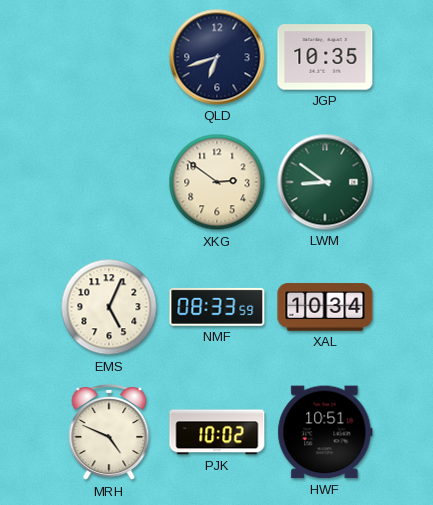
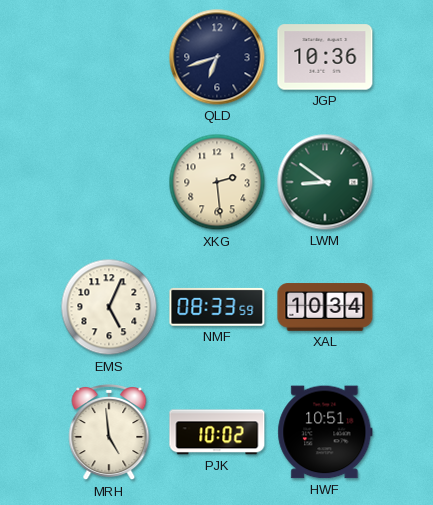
JGP: 10:35 -> 10:36 (325, 57)
XKG: 2:51 -> 2:29 (217, 182)
MRH: 4:49 -> 4:59 (109, 433)
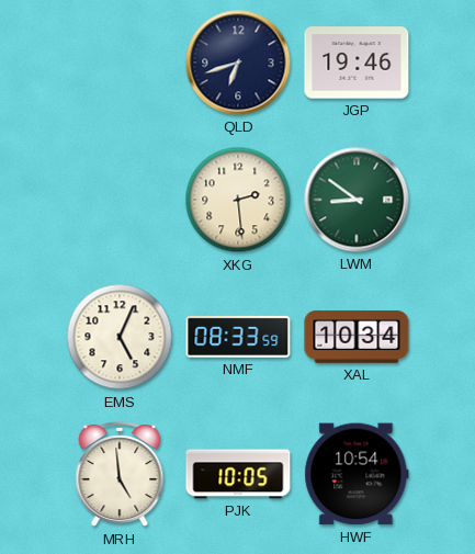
JGP: 10:36 -> 19:46 (357, 63)
PJK: 10:02 -> 10:05 (238, 474)
HWF: 10:51 -> 10:54 (357, 474)
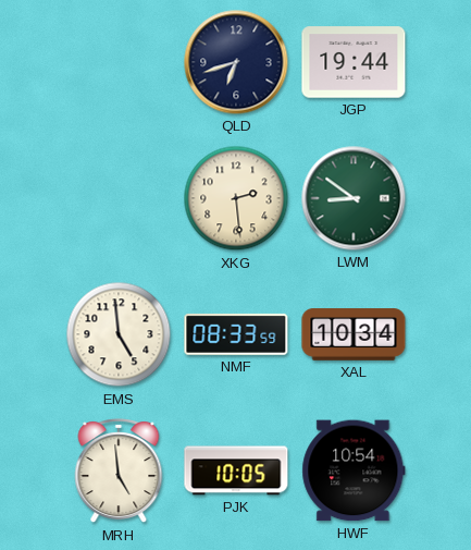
JGP: 19:46 -> 19:44 (354, 62)
EMS: 5:04 -> 4:59 (119, 334)
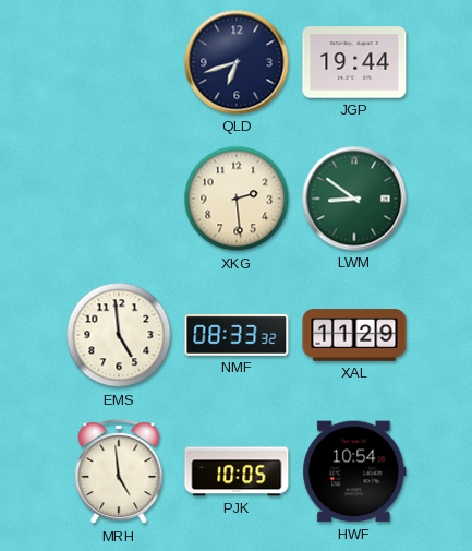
NMF: 08:33:59 -> 08:33:32 (237, 335)
XAL: 10:34 -> 11:29 (354, 335)
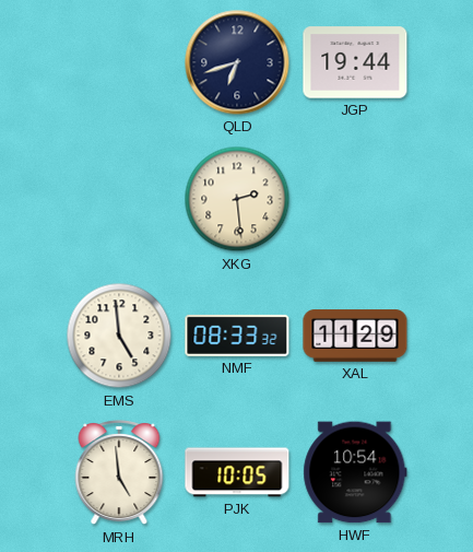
LWM: 8:51 -> none (354, 199)
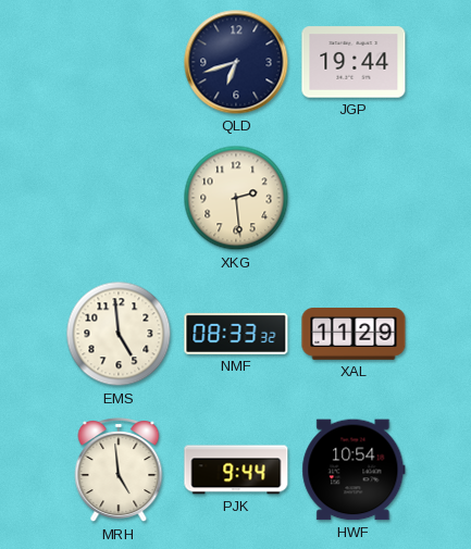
PJK: 10:05 -> 9:44 (236, 470)
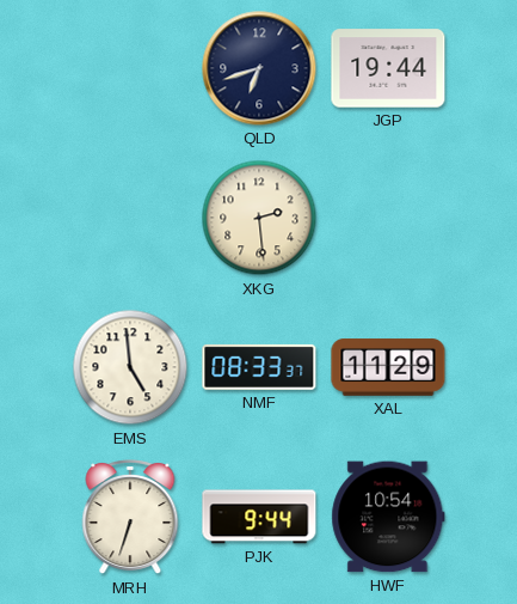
NMF: 08:33:32 -> 08:33:37 (259, 367)
MRH: 4:59 -> 6:33 (130, 518)
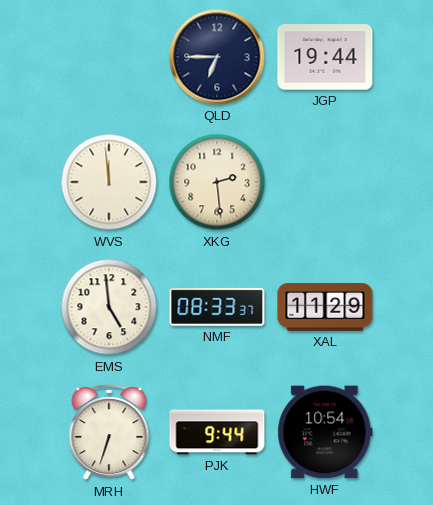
QLD: 6:42 -> 6:45 (217, 57)
WVS: none -> 11:59 (109, 182)
